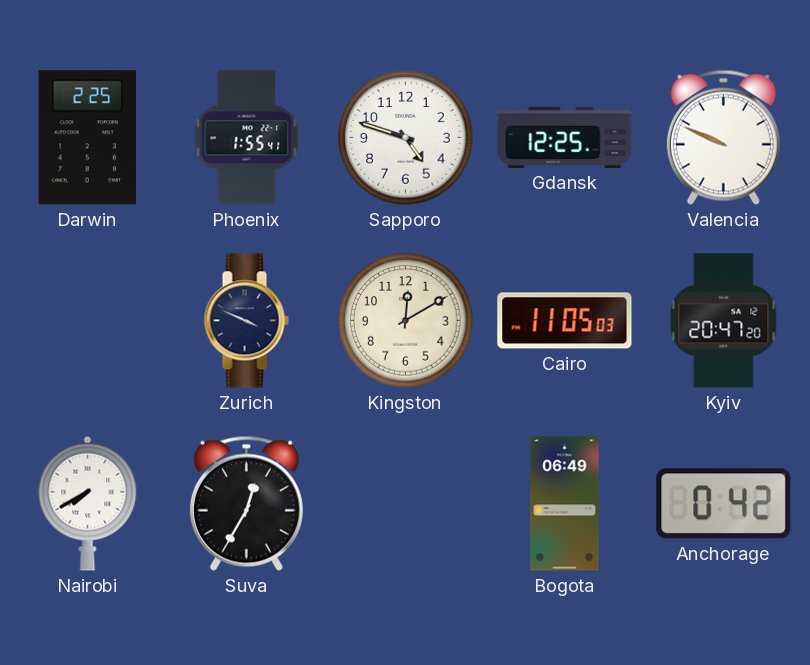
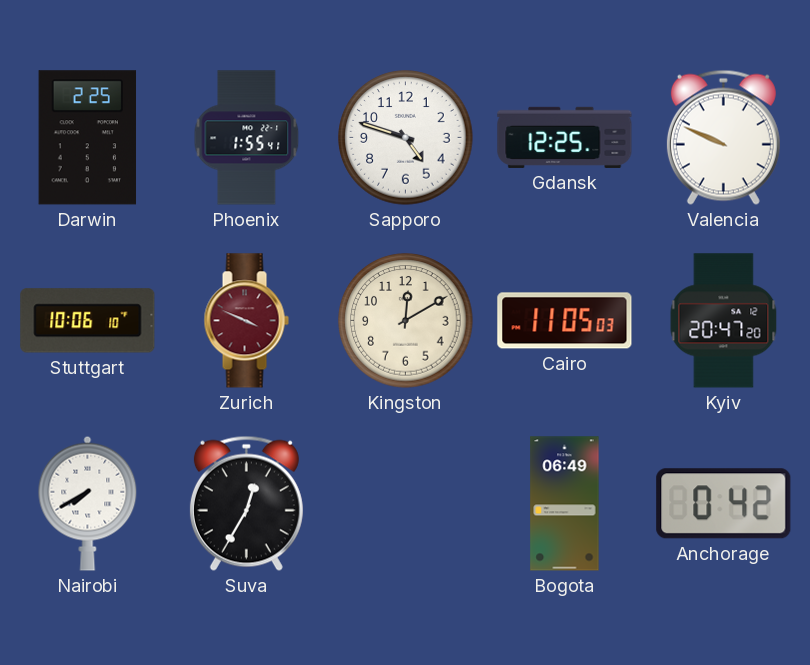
Stuttgart: none -> 10:06 (88, 321)
Zurich dial: navy -> burgundy (246, 321)
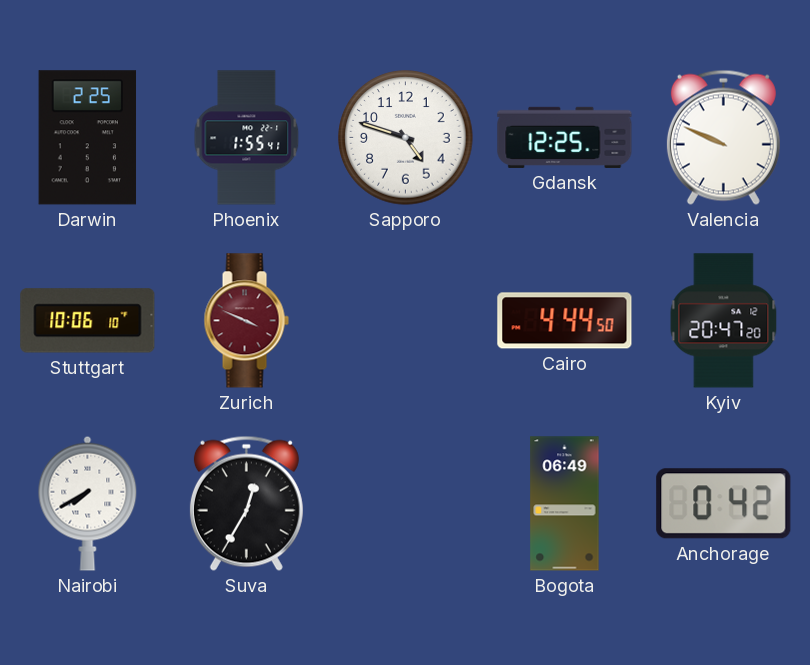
Kingston: 12:10 -> none (406, 321)
Cairo: 11:05 -> 4:44 (565, 321)
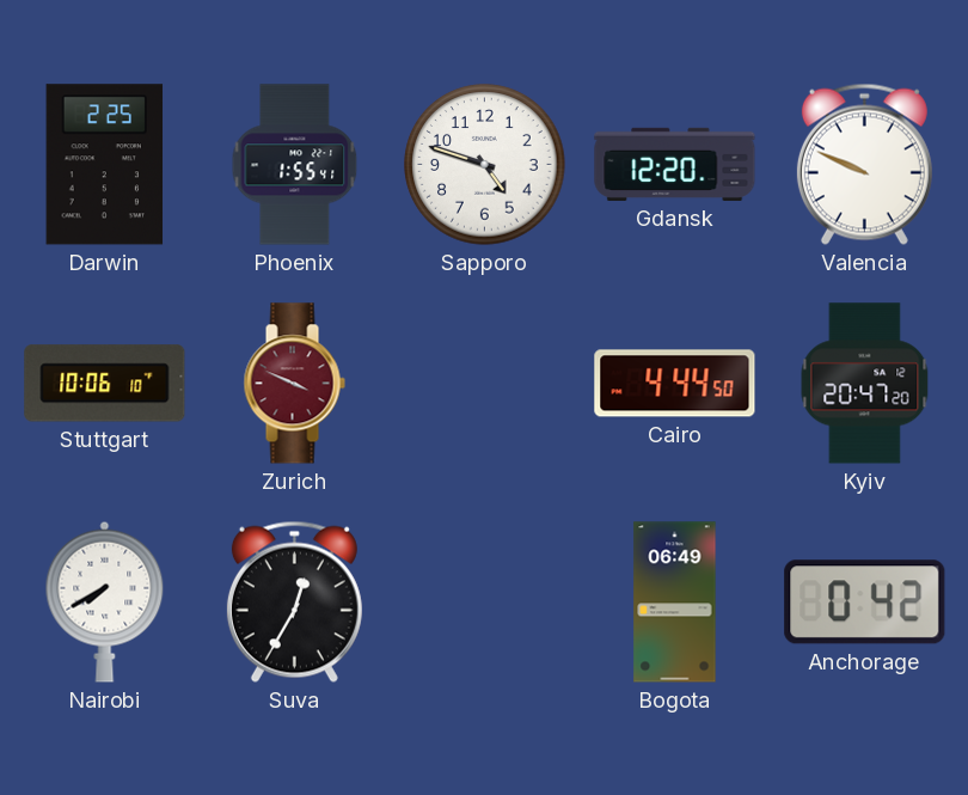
Gdansk: 12:25 -> 12:20 (675, 164)
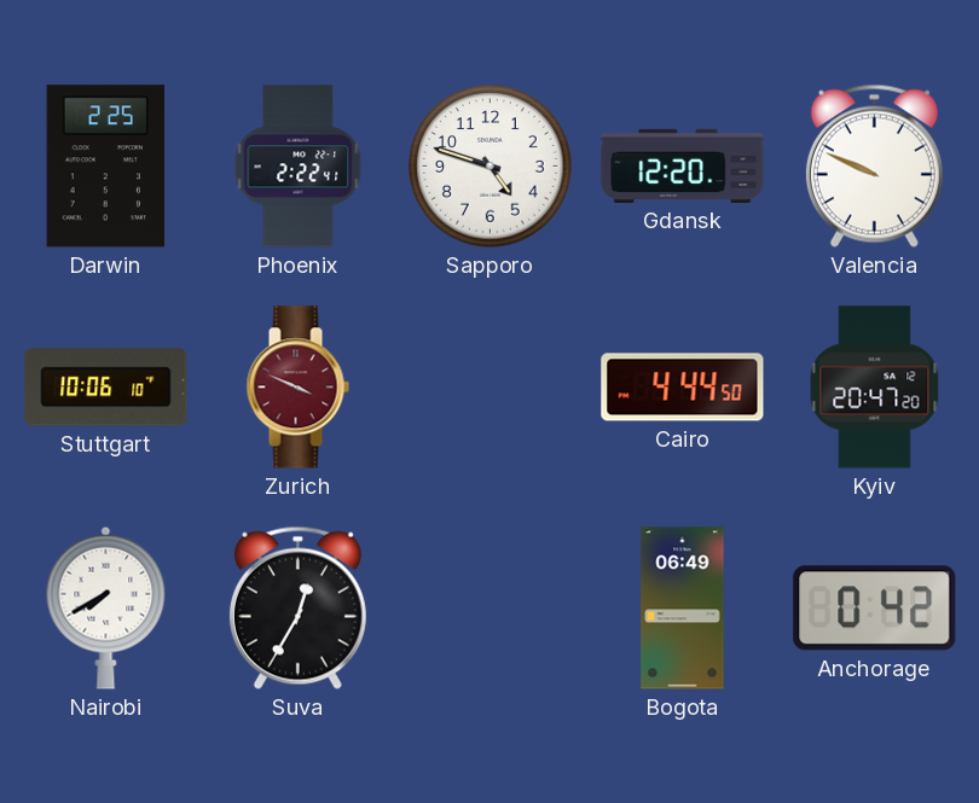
Phoenix: 1:55 -> 2:22 (299, 167)
